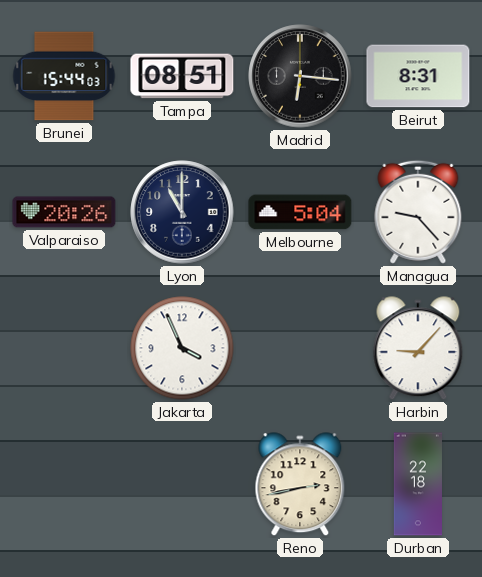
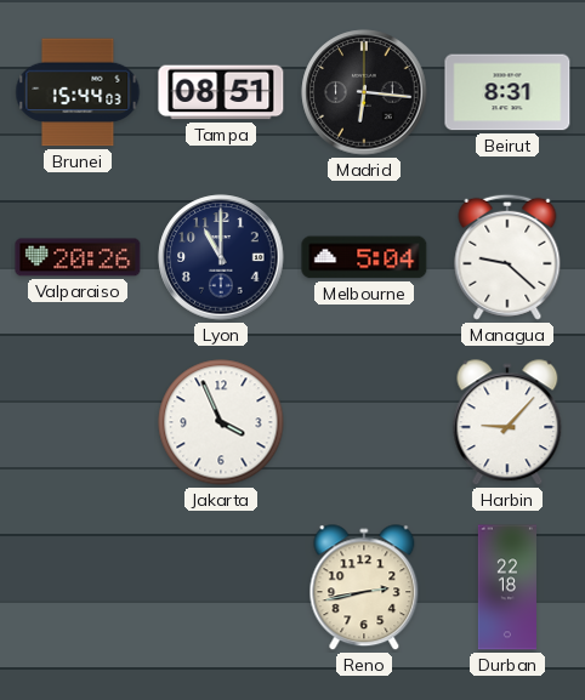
Managua: 9:23 -> 9:22 (507, 257)
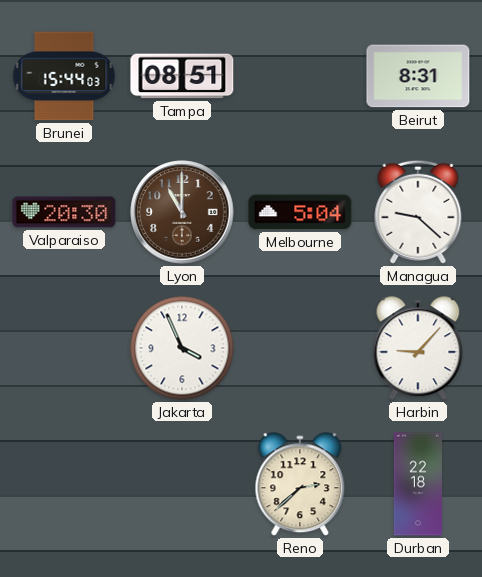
Madrid: 6:16 -> none (364, 92)
Valparaiso: 20:26 -> 20:30 (64, 212)
Lyon dial: navy -> brown (182, 212)
Reno: 2:43 -> 2:38 (300, 485)
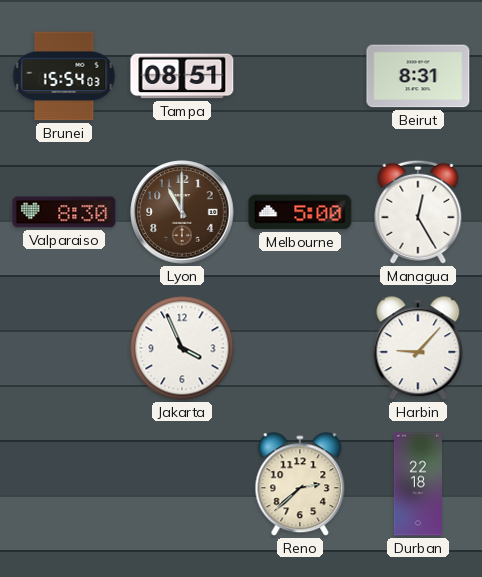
Brunei: 15:44 -> 15:54 (64, 76)
Valparaiso: 20:30 -> 8:30 (64, 212)
Melbourne: 5:04 -> 5:00 (300, 212)
Managua: 9:22 -> 12:25 (418, 212)
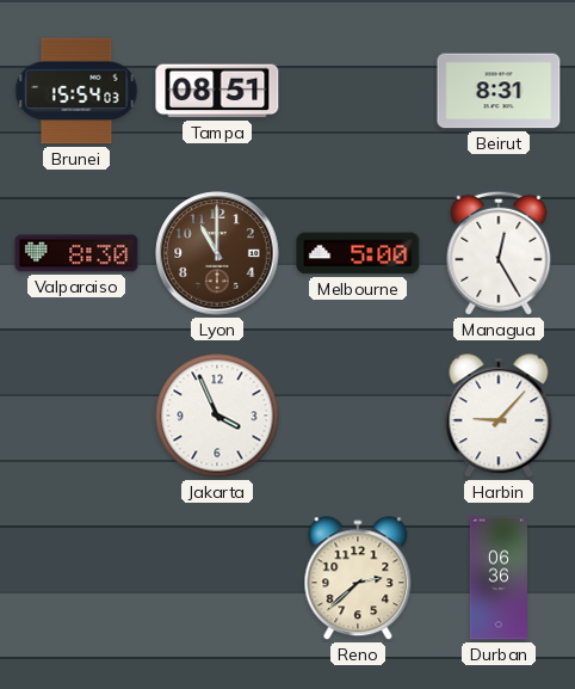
Durban: 22:18 -> 06:36 (499, 578)
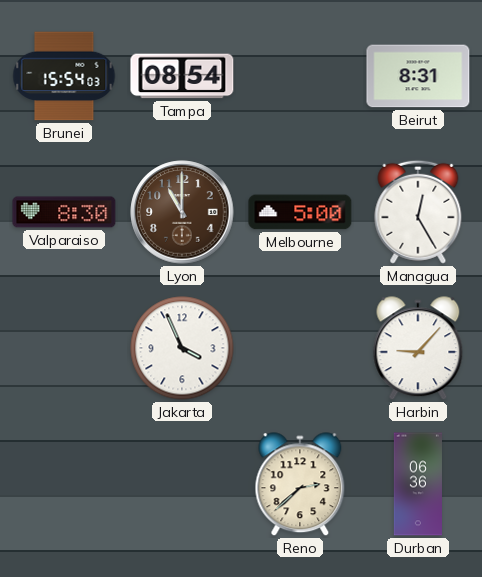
Tampa: 08:51 -> 08:54 (182, 76)
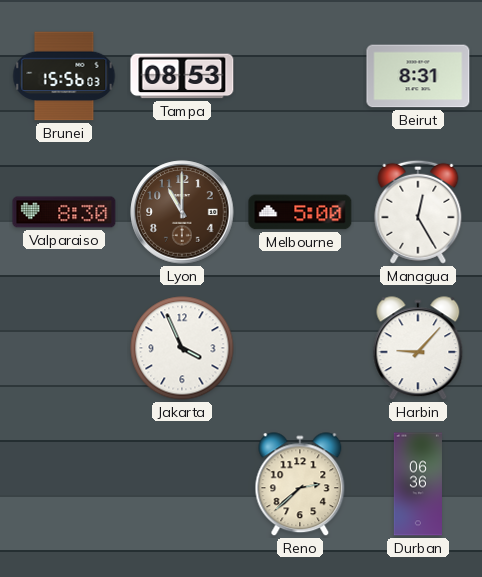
Brunei: 15:54 -> 15:56 (64, 76)
Tampa: 08:54 -> 08:53 (182, 76)
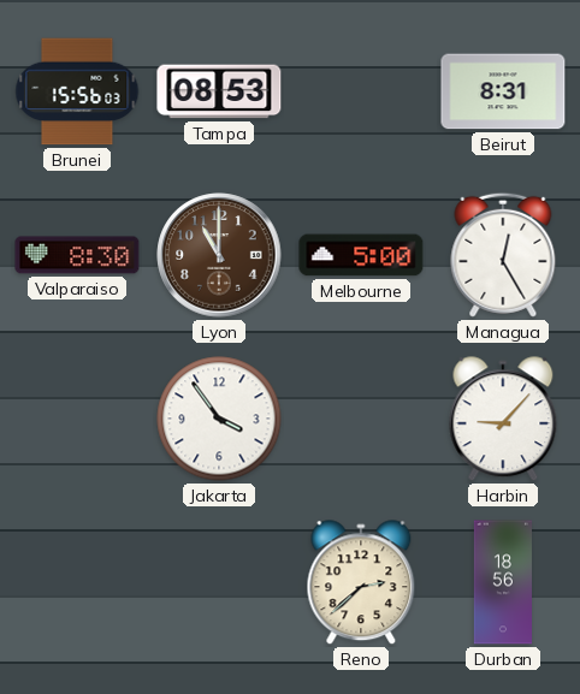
Jakarta: 3:56 -> 3:54 (219, 419)
Durban: 06:36 -> 18:56 (503, 582)
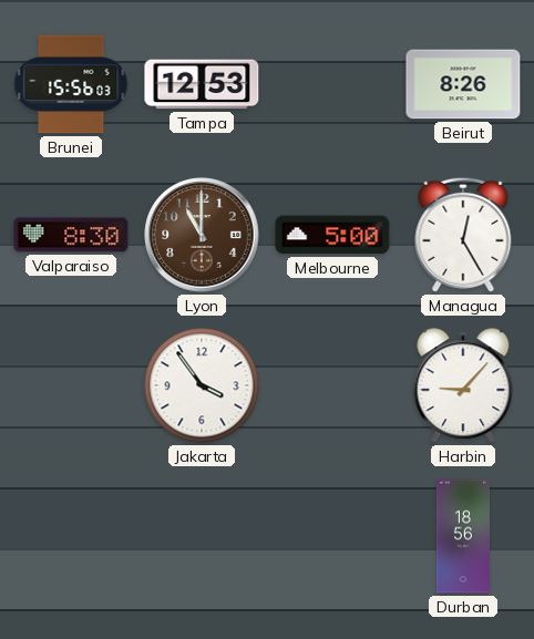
Tampa: 08:53 -> 12:53 (202, 84)
Beirut: 8:31 -> 8:26 (463, 84)
Reno: 2:38 -> none (361, 583)
